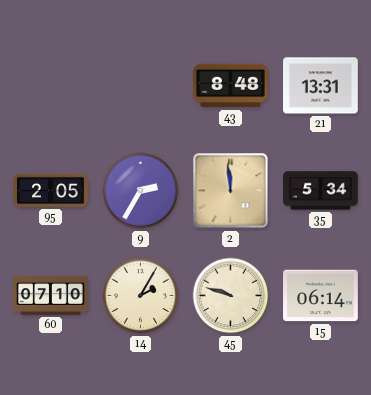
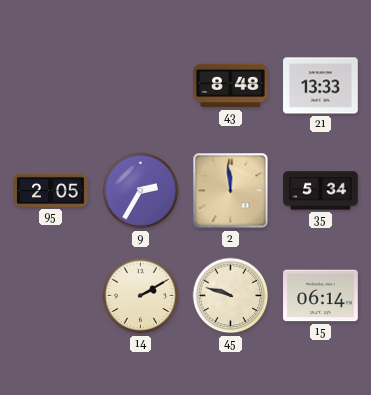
21: 13:31 -> 13:33 (321, 86)
60: 07:10 -> none (51, 295)
14: 2:05 -> 2:10 (141, 296)
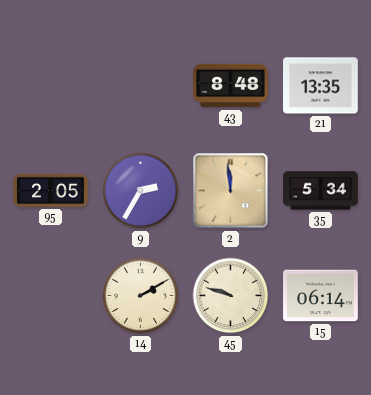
21: 13:33 -> 13:35 (321, 86)
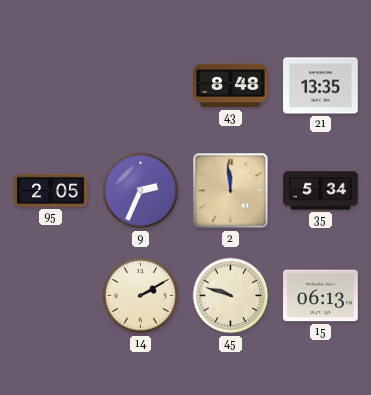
9: 2:35 -> 2:34 (141, 191)
15: 06:14 -> 06:13 (321, 296)
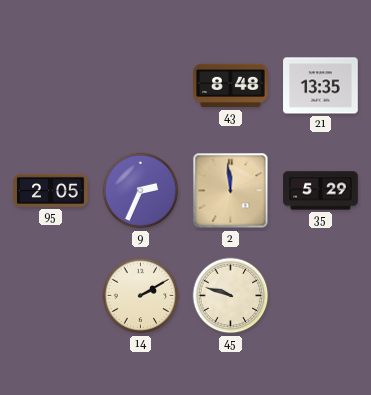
35: 5:34 -> 5:29 (321, 191)
15: 06:13 -> none (321, 296)
